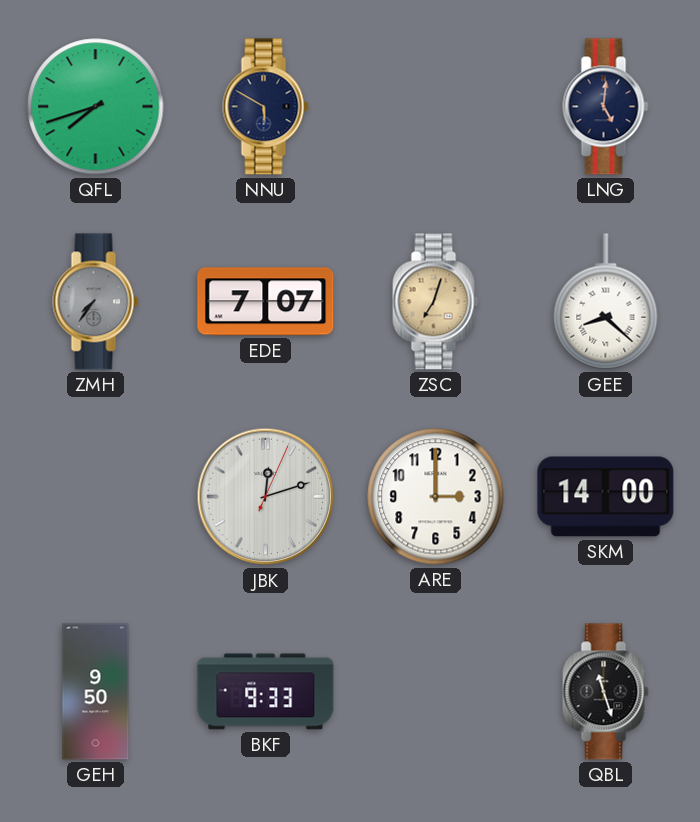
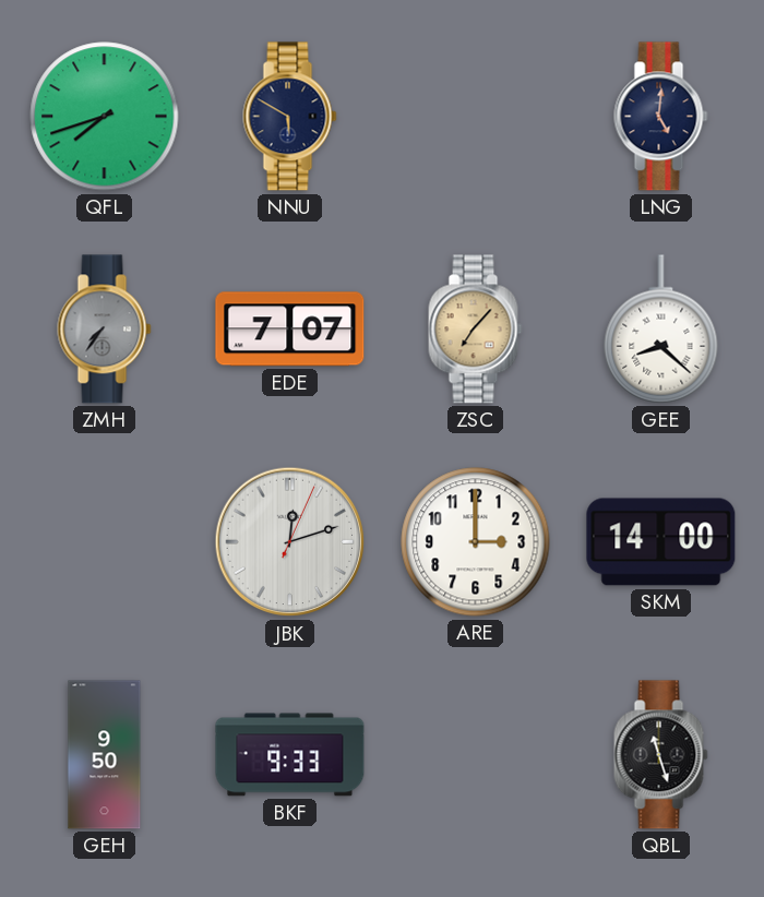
ZSC: 7:03 -> 7:07 (476, 330)
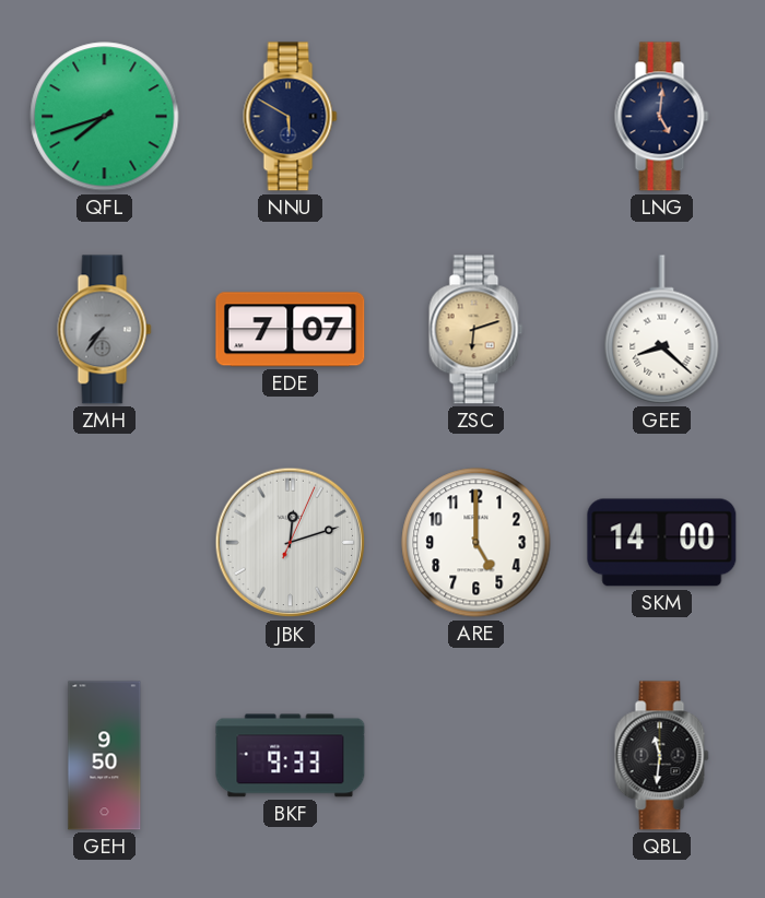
ZSC: 7:07 -> 6:12 (476, 330)
ARE: 3:00 -> 5:00 (476, 543)
QBL: 11:27 -> 11:31 (662, 756)
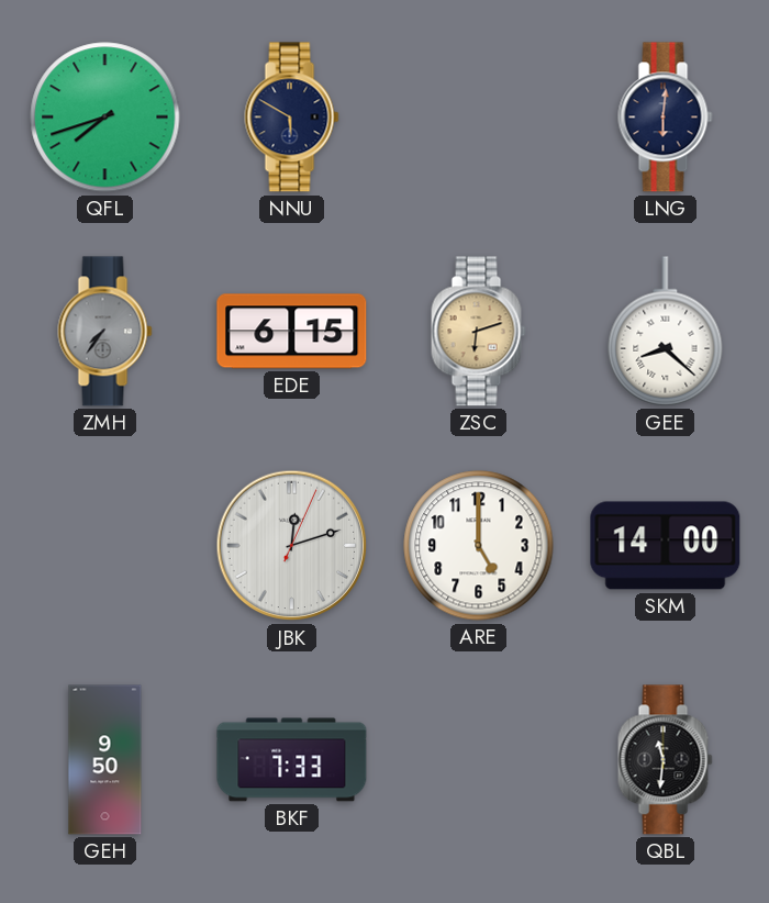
LNG: 5:01 -> 6:01 (666, 118)
EDE: 7:07 -> 6:15 (292, 332)
BKF: 9:33 -> 7:33 (292, 760)
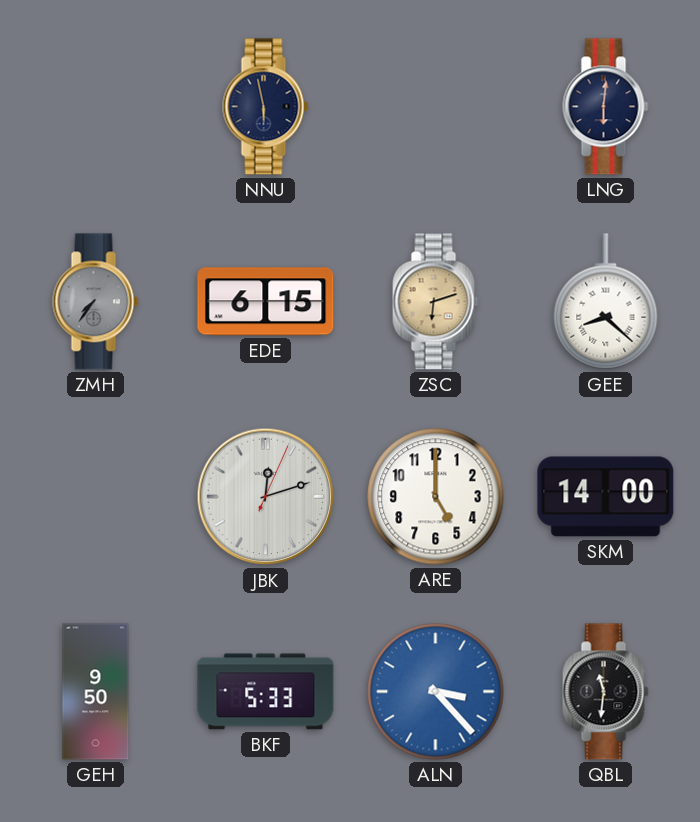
QFL: 7:42 -> none (105, 118)
NNU: 5:50 -> 5:58 (266, 107)
BKF: 7:33 -> 5:33 (266, 692)
ALN: none -> 3:23 (436, 692)
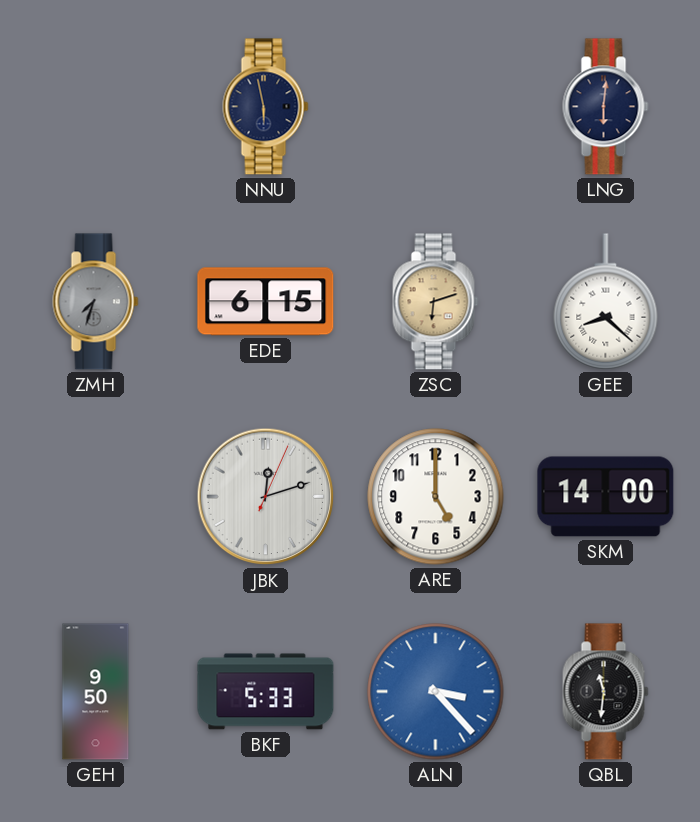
ZMH: 7:36 -> 7:33 (96, 302)
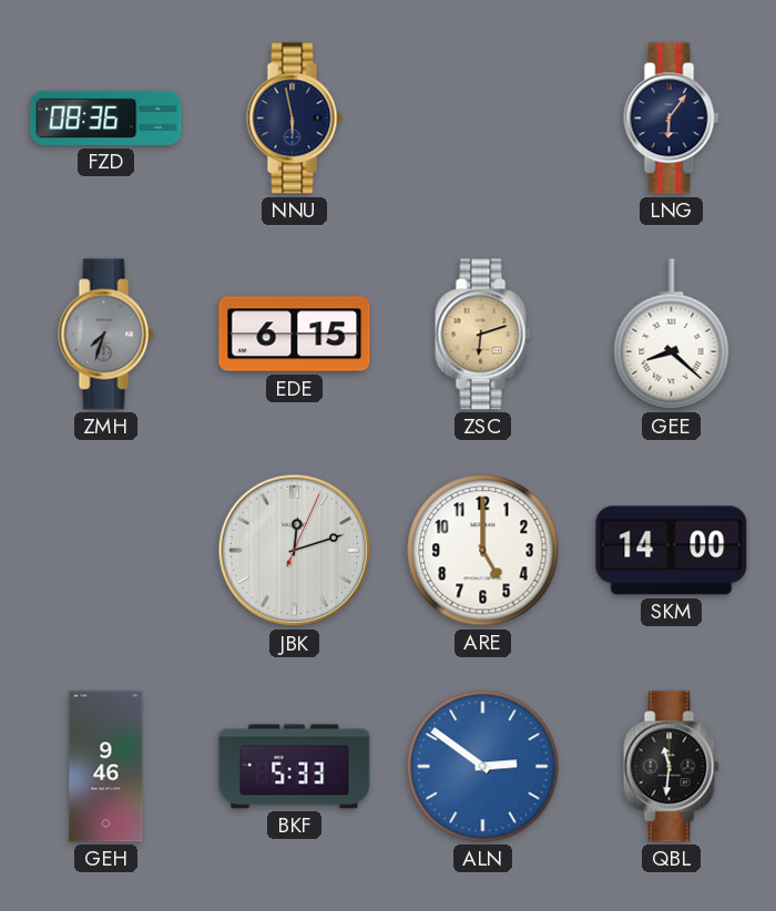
FZD: none -> 08:36 (106, 117)
LNG: 6:01 -> 6:06 (672, 119)
GEH: 9:50 -> 9:46 (106, 767)
ALN: 3:23 -> 2:51 (483, 767)
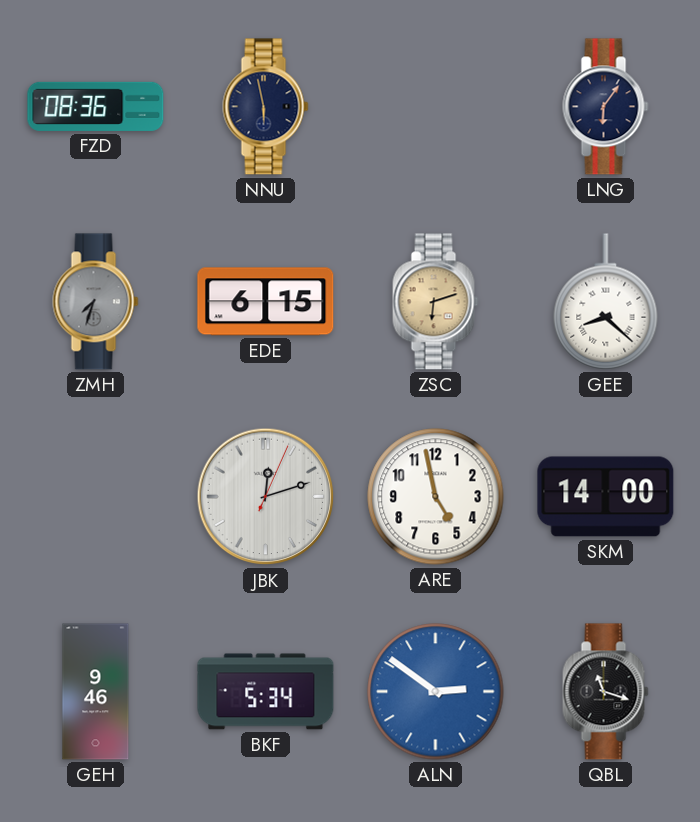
ARE: 5:00 -> 4:58 (436, 497)
BKF: 5:33 -> 5:34 (266, 692)
QBL: 11:31 -> 11:18 (606, 692)
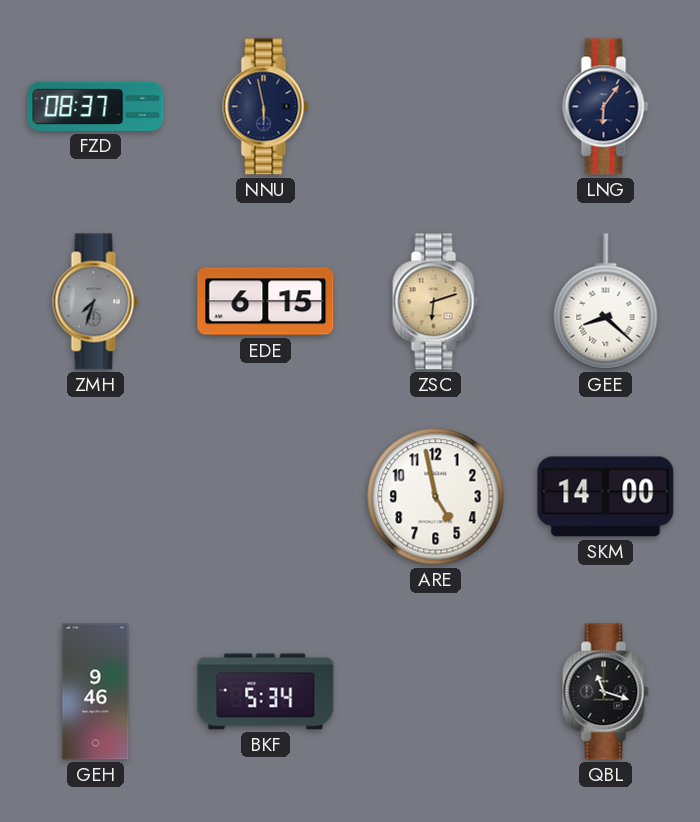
FZD: 08:36 -> 08:37 (96, 106)
JBK: 12:12 -> none (266, 497)
ALN: 2:51 -> none (436, 692)
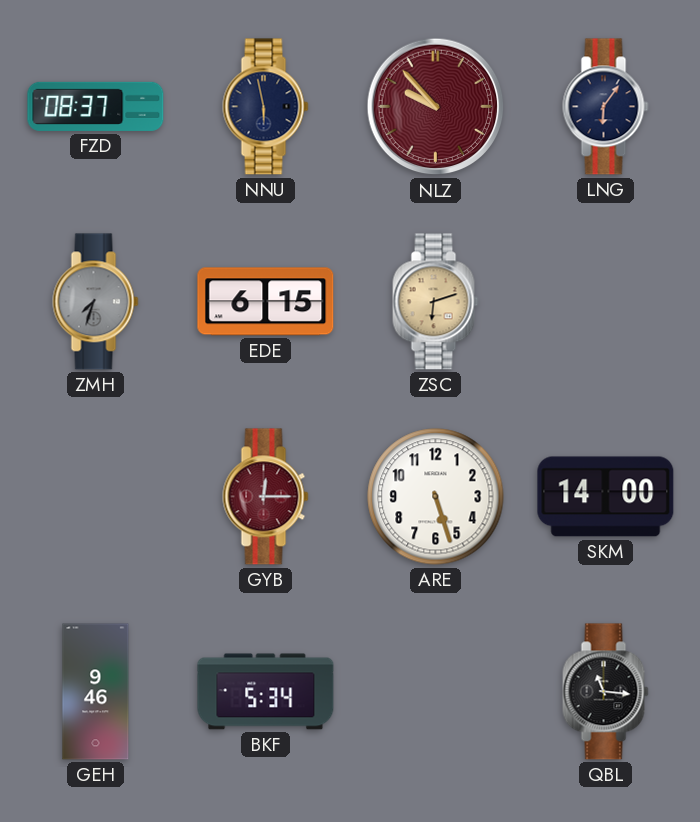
NLZ: none -> 9:53 (436, 107)
GEE: 8:22 -> none (606, 302)
GYB: none -> 12:15 (266, 497)
ARE: 4:58 -> 5:27 (436, 497)
QBL: 11:18 -> 11:16 (606, 692)
